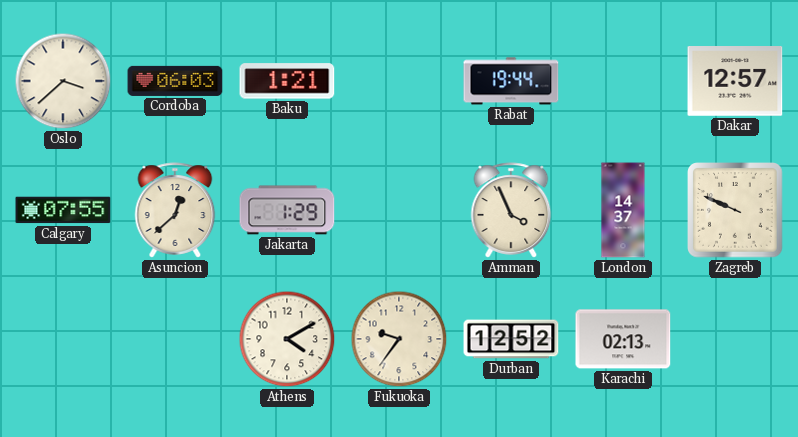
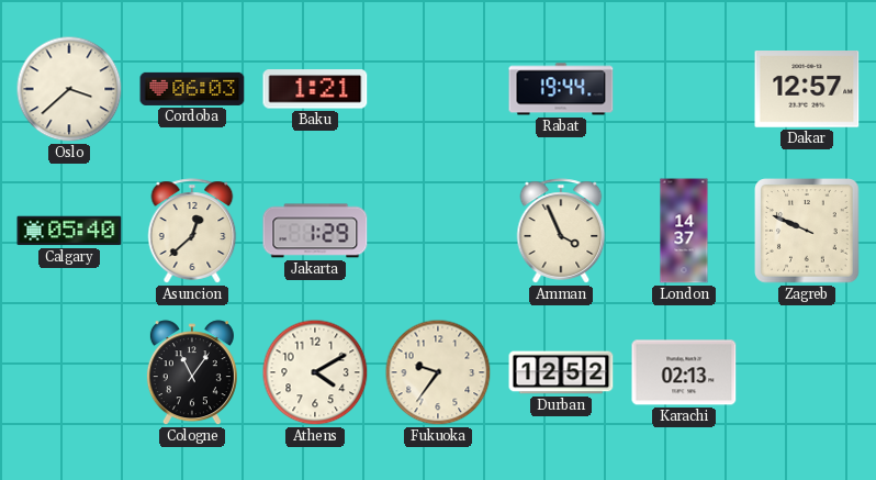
Calgary: 07:55 -> 05:40 (69, 231)
Cologne: none -> 11:06 (192, 373)
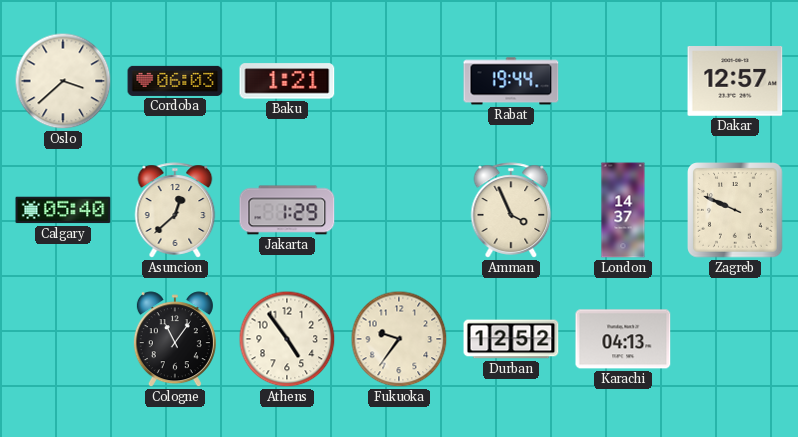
Athens: 4:10 -> 4:54 (287, 339)
Karachi: 02:13 -> 04:13 (623, 339)
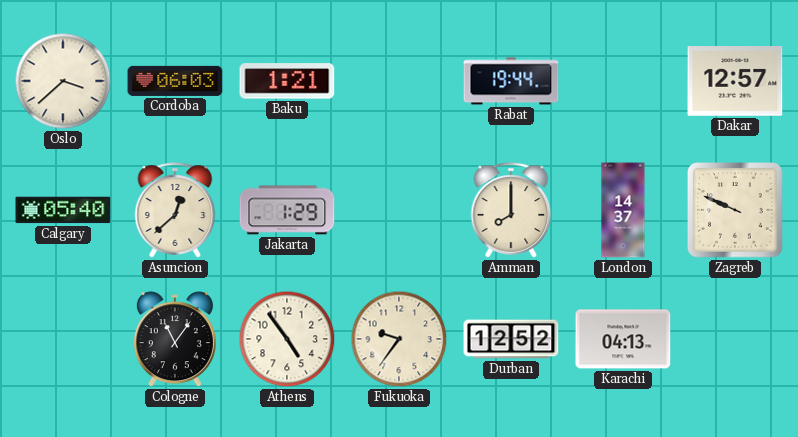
Amman: 3:56 -> 8:00 (511, 210)
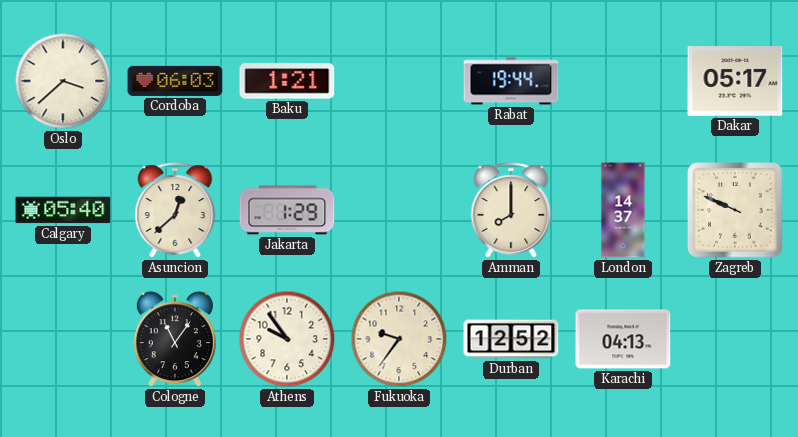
Dakar: 12:57 -> 05:17 (735, 82)
Athens: 4:54 -> 9:54 (287, 339)
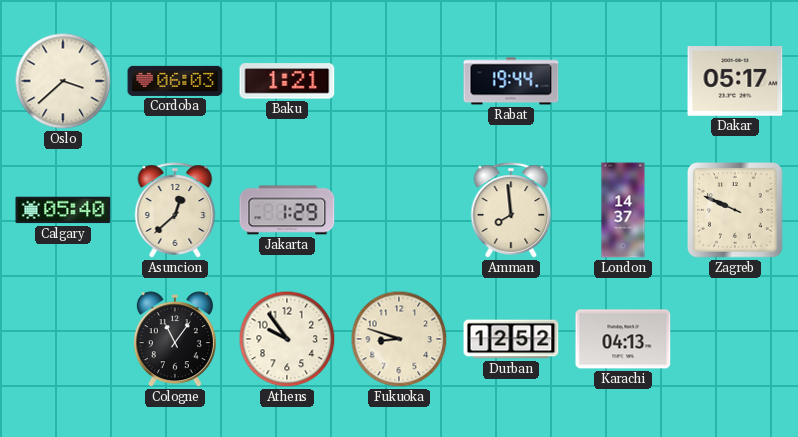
Amman: 8:00 -> 7:59 (511, 210)
Fukuoka: 9:36 -> 8:48 (399, 339)
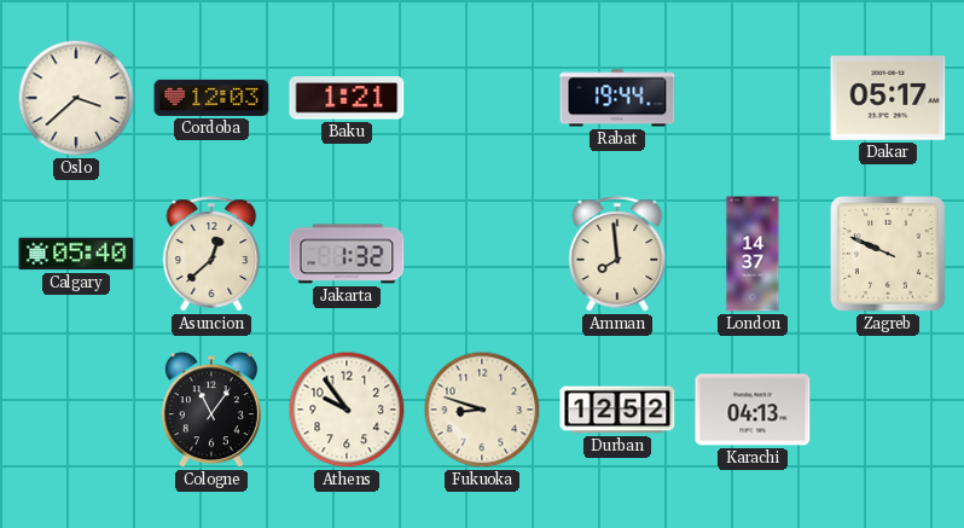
Cordoba: 06:03 -> 12:03 (211, 98)
Jakarta: 1:29 -> 1:32 (347, 254)
